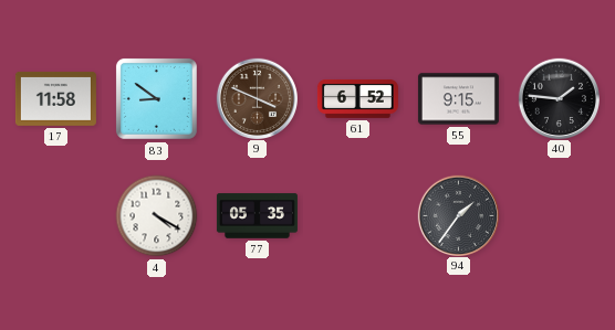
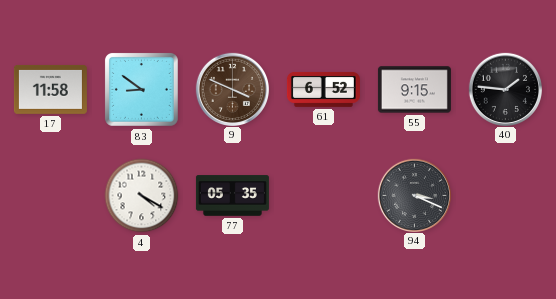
94: 1:36 -> 3:19 (414, 195)
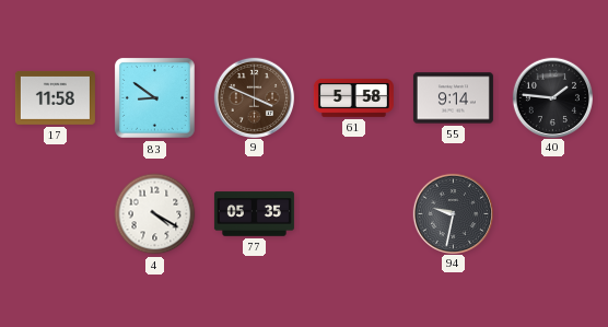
61: 6:52 -> 5:58 (353, 97)
55: 9:15 -> 9:14 (453, 98)
94: 3:19 -> 9:32 (453, 213)
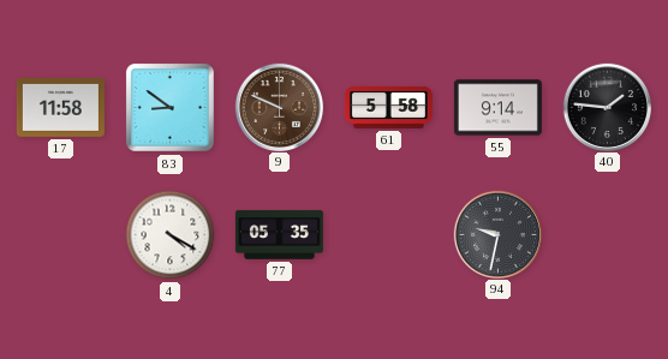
9: 3:49 -> 9:49 (279, 107)
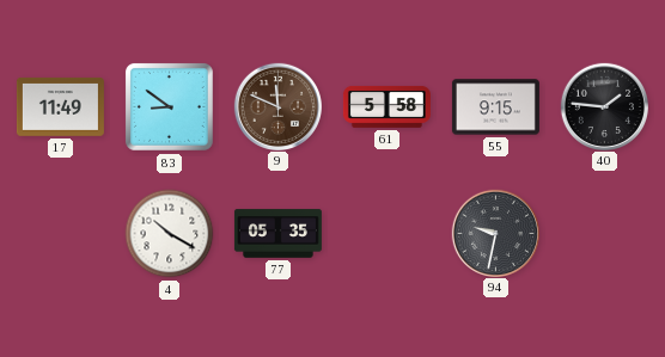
17: 11:58 -> 11:49 (60, 106)
9: 9:49 -> 11:49 (277, 106)
55: 9:14 -> 9:15 (495, 107)
4: 4:20 -> 10:20 (170, 234)
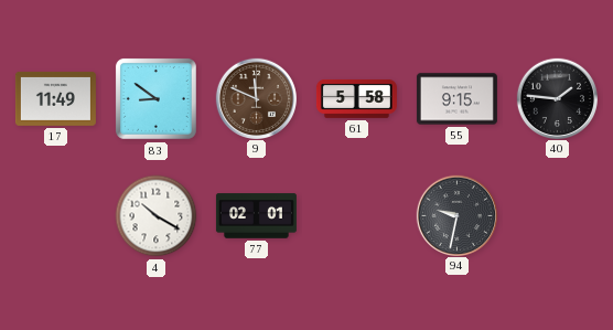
77: 05:35 -> 02:01 (256, 216)
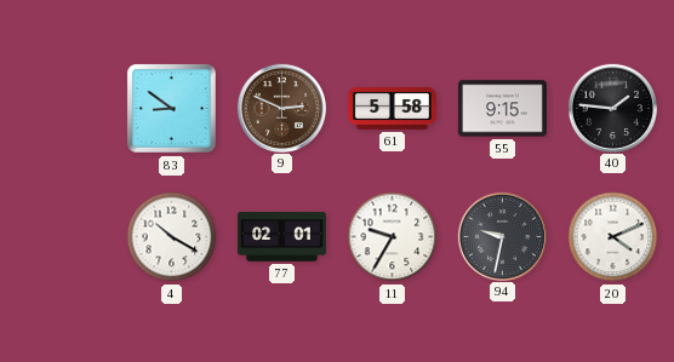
17: 11:49 -> none (55, 98)
9: 11:49 -> 2:49 (281, 108)
11: none -> 9:35 (393, 237)
20: none -> 4:11 (613, 237)
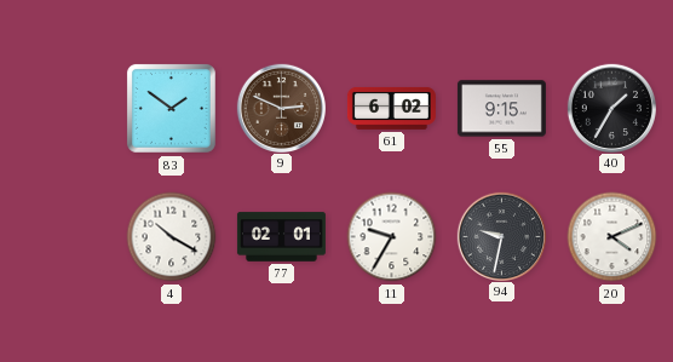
83: 8:51 -> 1:51 (171, 108)
61: 5:58 -> 6:02 (391, 108)
40: 1:46 -> 1:35 (611, 108)
